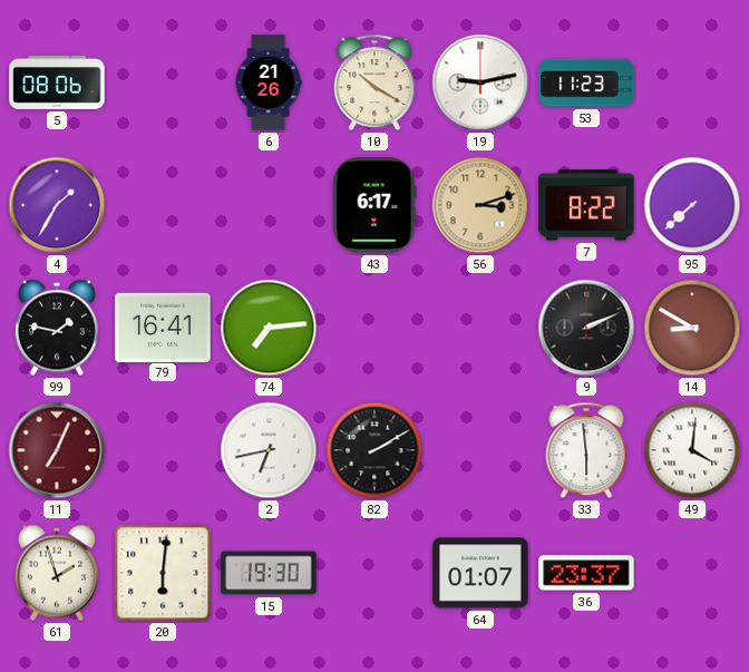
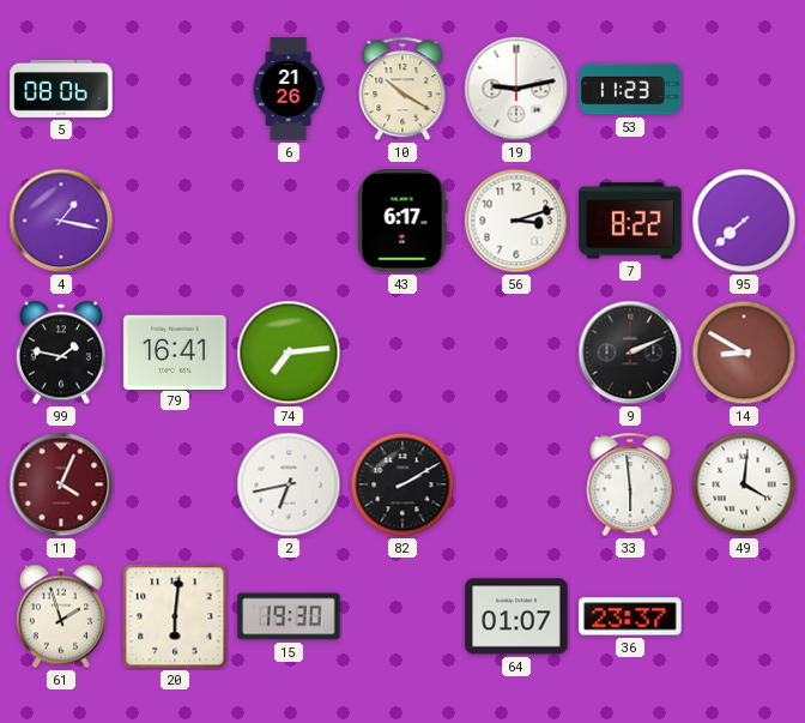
4: 1:35 -> 1:17 (61, 221)
56 dial: champagne -> white (516, 221)
11: 7:04 -> 4:04 (61, 484)
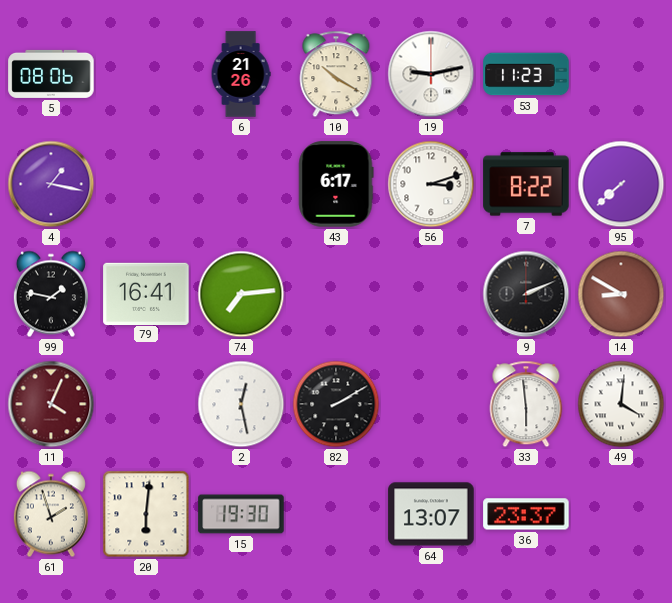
2: 6:43 -> 12:28 (241, 404)
64: 01:07 -> 13:07 (431, 514)
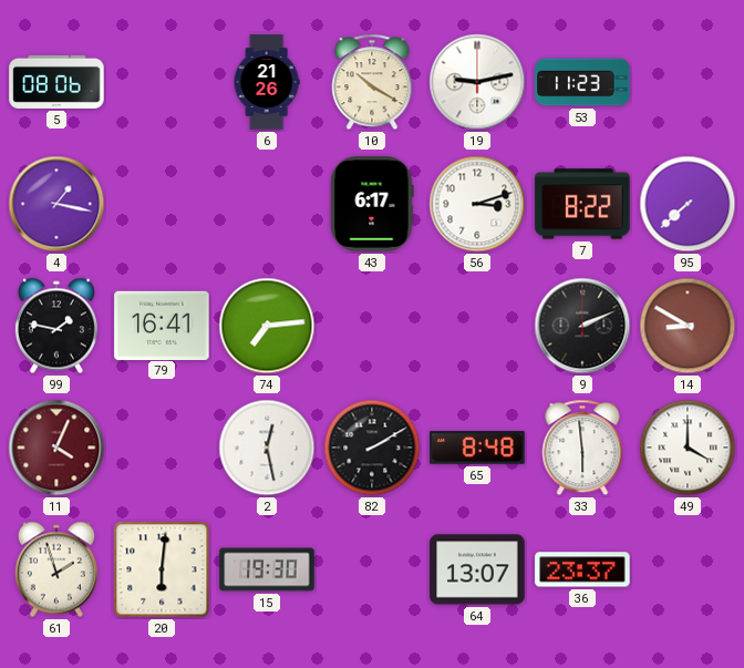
65: none -> 8:48 (477, 448)
49: 4:01 -> 4:00 (688, 448)
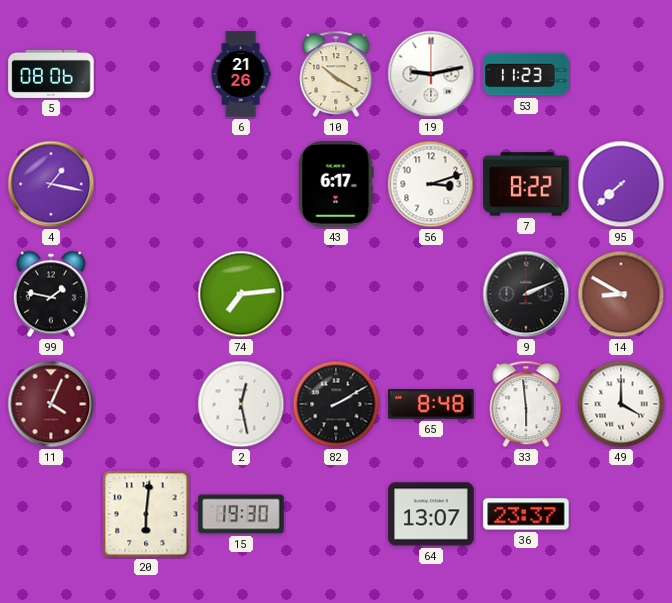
79: 16:41 -> none (162, 325)
61: 1:57 -> none (56, 569)
